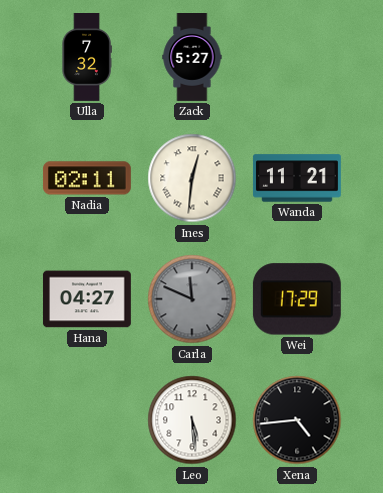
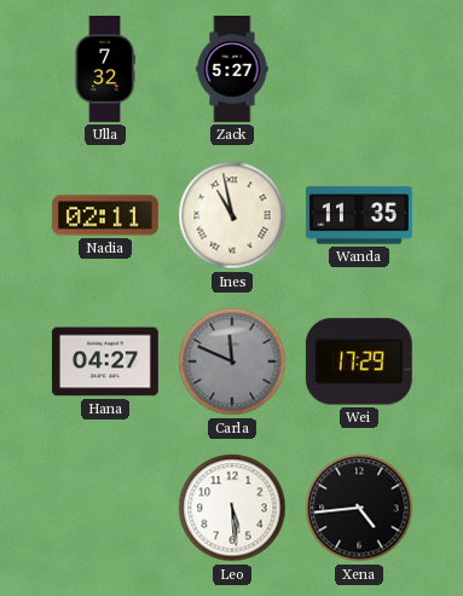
Ines: 12:31 -> 10:58 (232, 215)
Wanda: 11:21 -> 11:35 (359, 215)
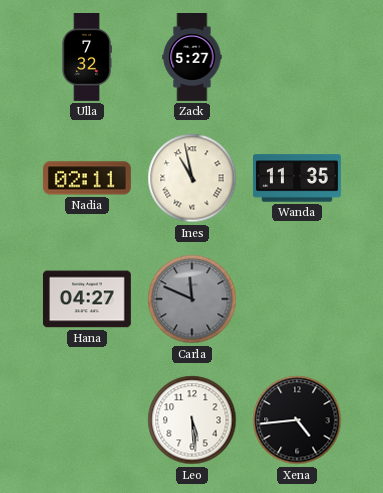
Wei: 17:29 -> none (359, 361)
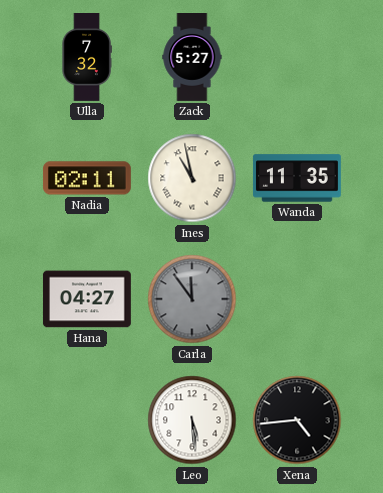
Carla: 11:49 -> 11:54 (192, 299)
